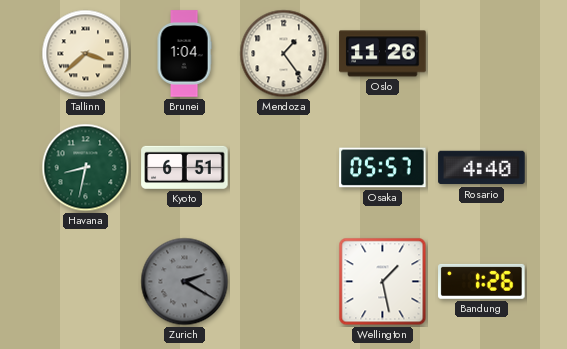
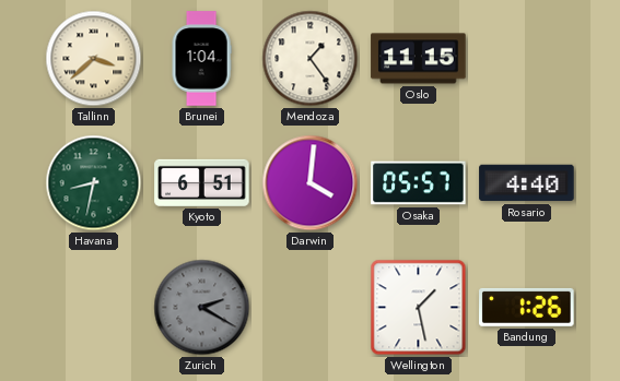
Oslo: 11:26 -> 11:15 (419, 59)
Darwin: none -> 4:01 (311, 183)
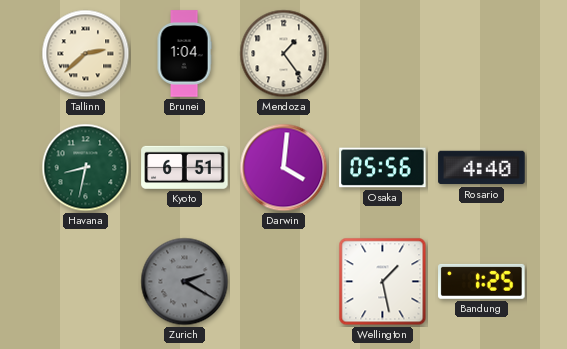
Tallinn: 3:38 -> 2:38 (86, 54)
Oslo: 11:15 -> none (419, 59)
Osaka: 05:57 -> 05:56 (383, 168)
Bandung: 1:26 -> 1:25 (482, 281)
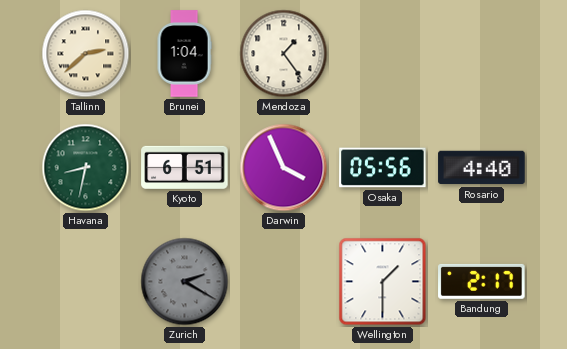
Darwin: 4:01 -> 3:56 (284, 168)
Wellington: 1:28 -> 1:30 (383, 282)
Bandung: 1:25 -> 2:17 (482, 281)
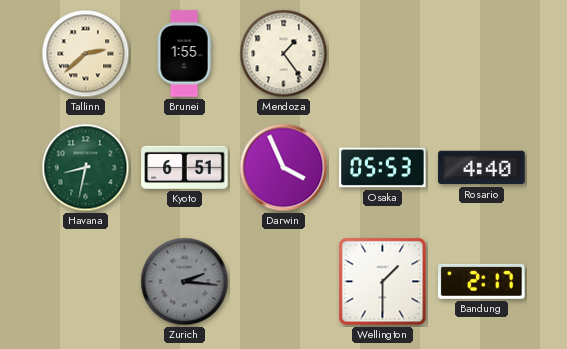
Brunei: 1:04 -> 1:55 (184, 54)
Osaka: 05:56 -> 05:53 (383, 168)
Zurich: 2:20 -> 2:16 (185, 282)
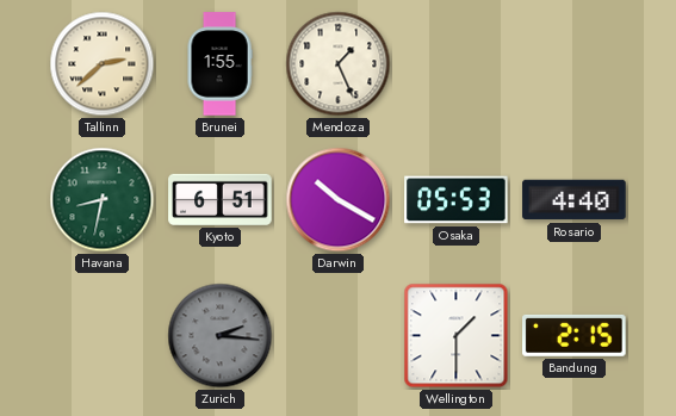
Mendoza: 1:24 -> 1:26 (339, 64)
Darwin: 3:56 -> 10:20 (339, 200)
Bandung: 2:17 -> 2:15 (575, 335)
